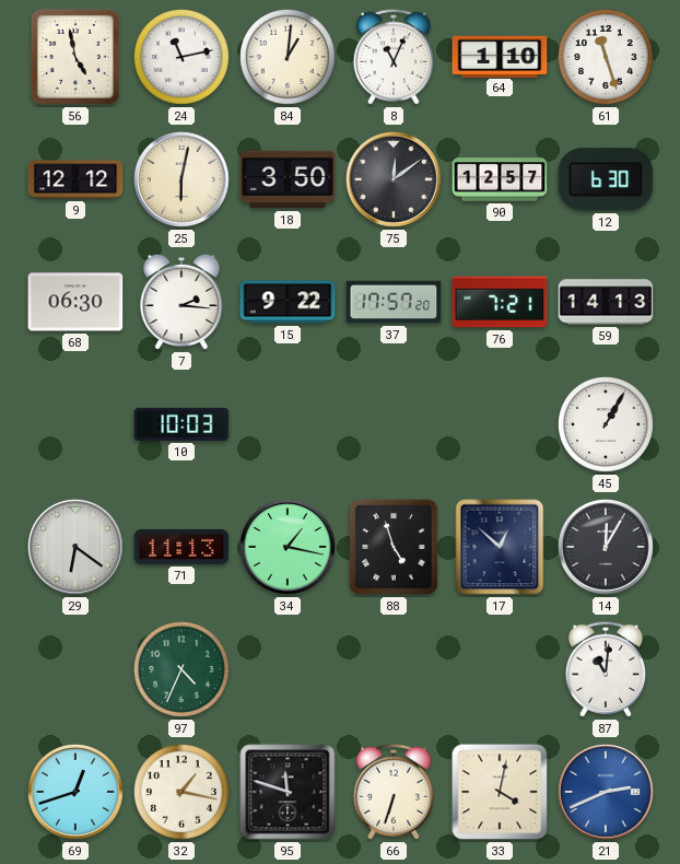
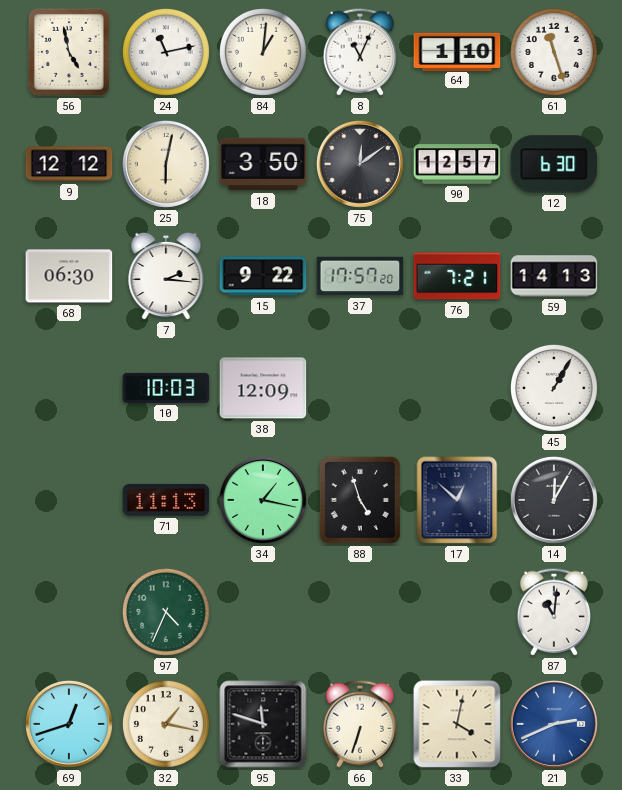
38: none -> 12:09 (263, 388)
29: 6:21 -> none (75, 547)
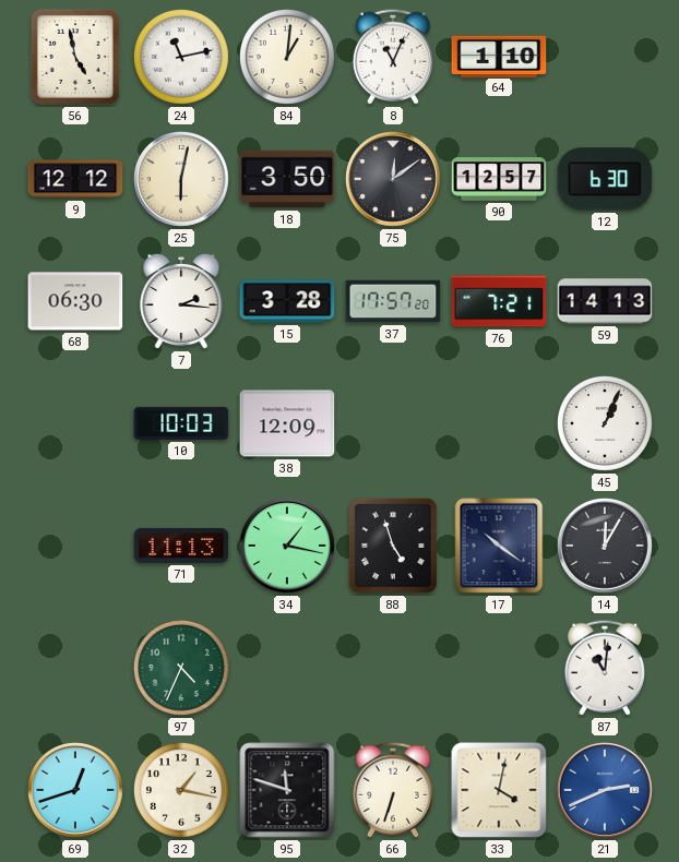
61: 11:27 -> none (554, 52)
15: 9:22 -> 3:28 (287, 301)
45: 1:05 -> 1:04 (605, 423)
17: 12:52 -> 10:21 (499, 546)
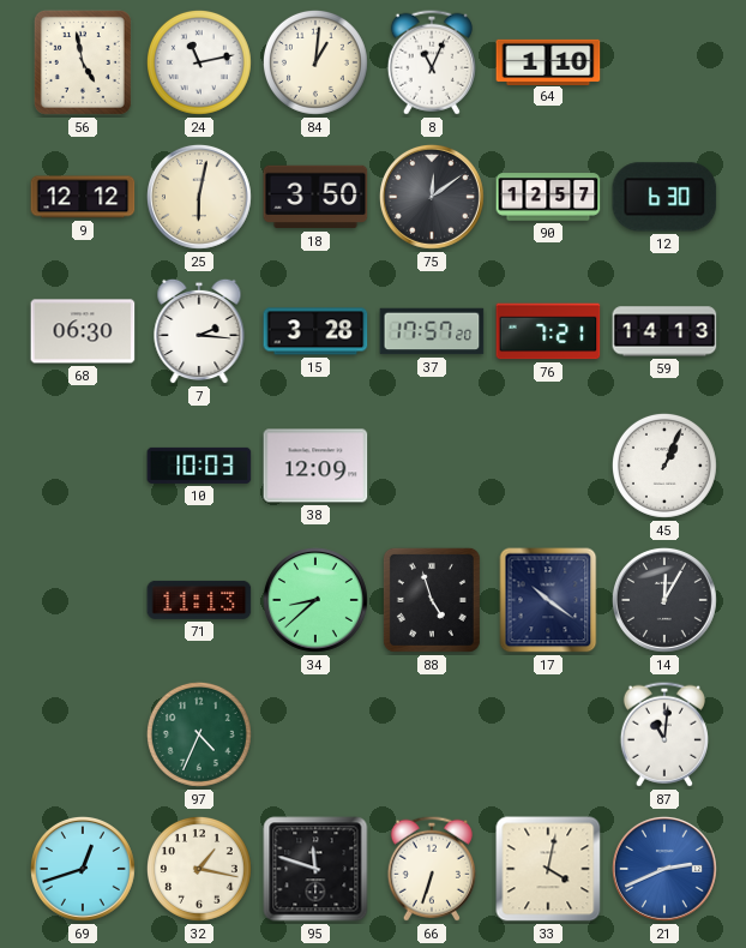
34: 1:17 -> 8:38 (315, 600)
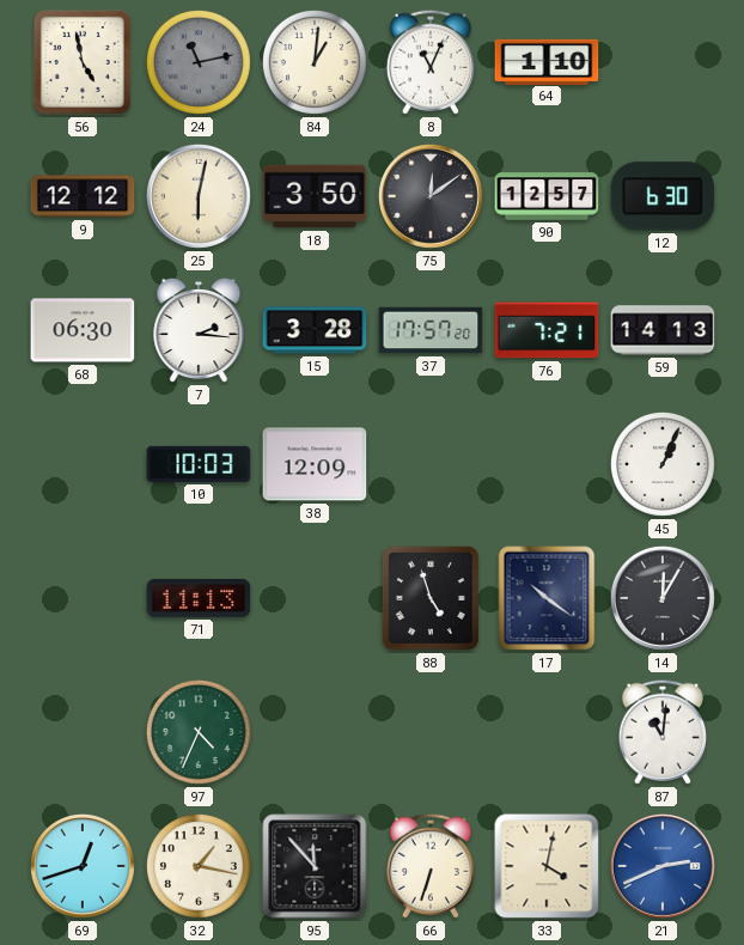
24 dial: white -> grey (199, 62)
34: 8:38 -> none (315, 600)
95: 11:48 -> 11:53 (315, 866)
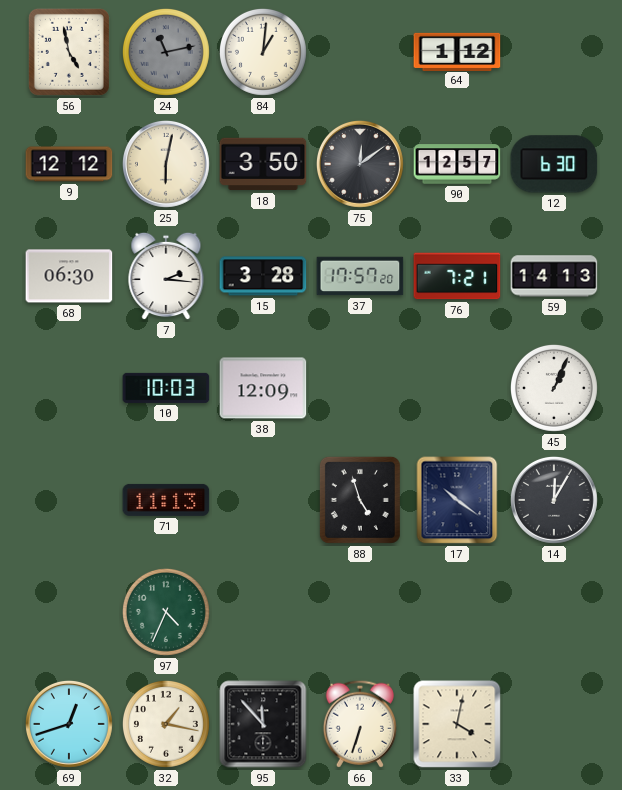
8: 11:04 -> none (431, 62)
64: 1:10 -> 1:12 (457, 51)
87: 11:01 -> none (663, 732)
21: 2:41 -> none (663, 866)
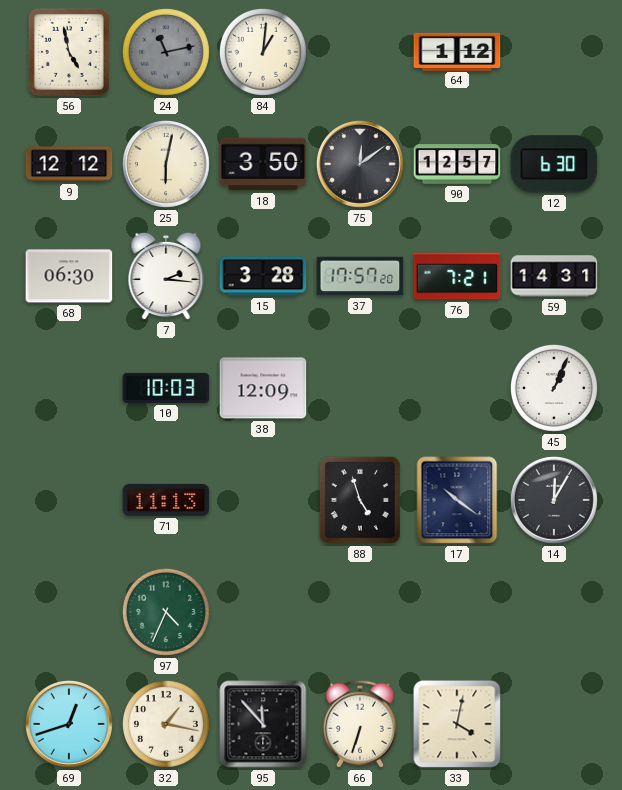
59: 14:13 -> 14:31 (554, 276)
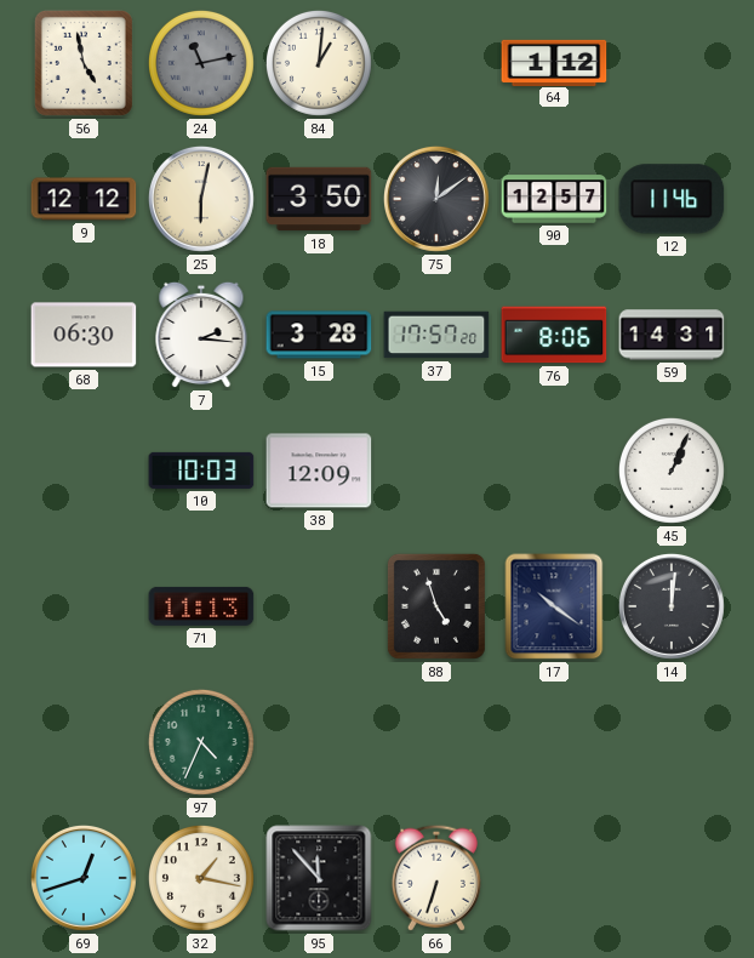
12: 6:30 -> 11:46 (672, 199)
76: 7:21 -> 8:06 (554, 335)
14: 12:05 -> 12:01 (672, 606)
33: 4:02 -> none (457, 724)
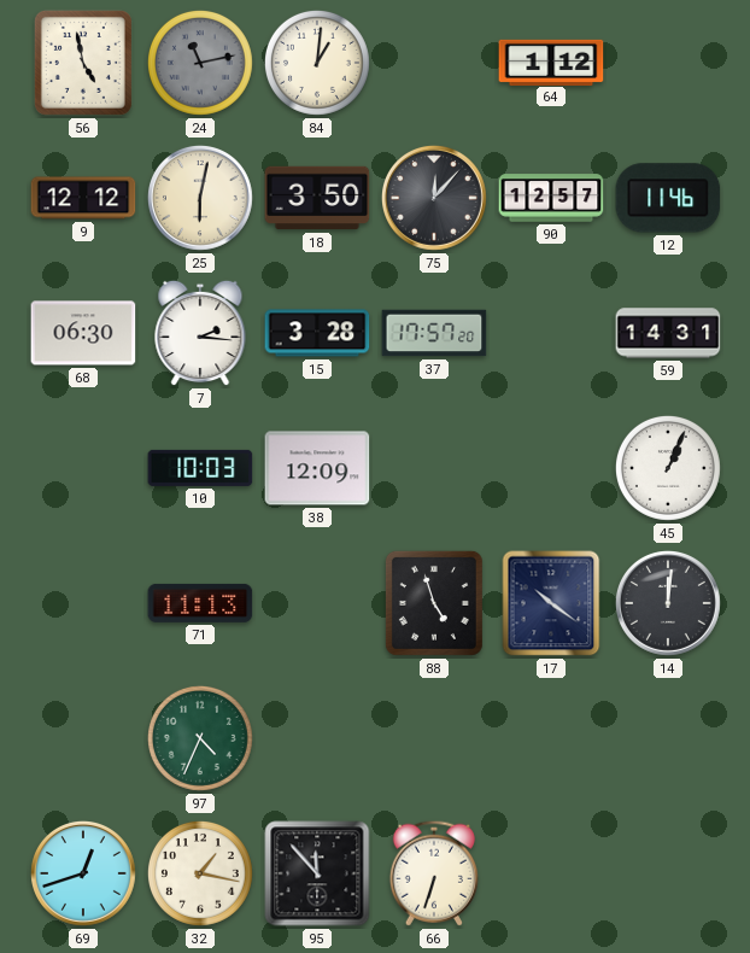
75: 12:09 -> 12:07 (434, 198)
76: 8:06 -> none (554, 335)
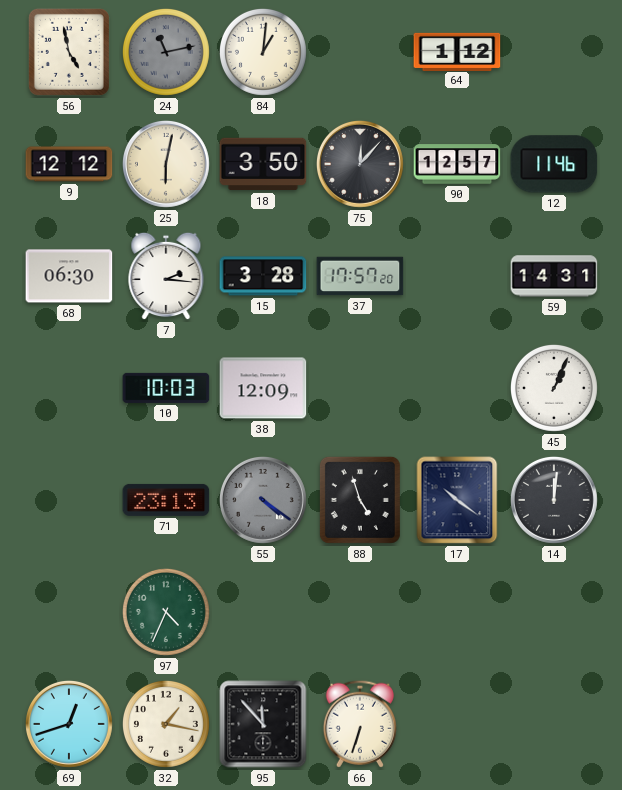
71: 11:13 -> 23:13 (166, 500)
55: none -> 4:21 (263, 500)
